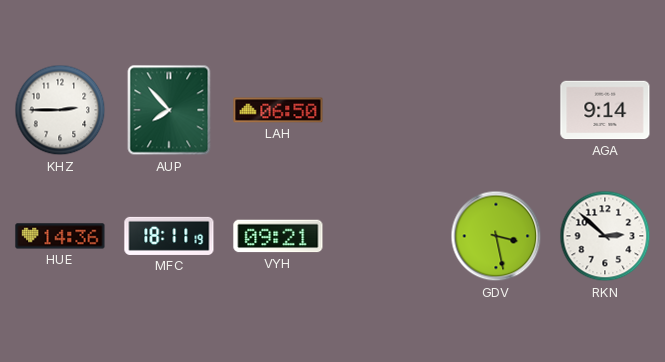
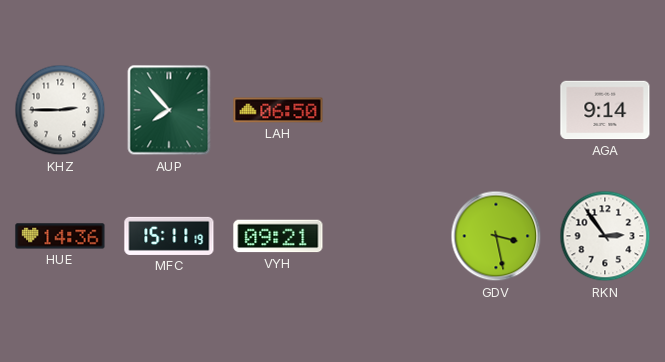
MFC: 18:11 -> 15:11 (169, 236)
RKN: 2:52 -> 2:54 (605, 236)
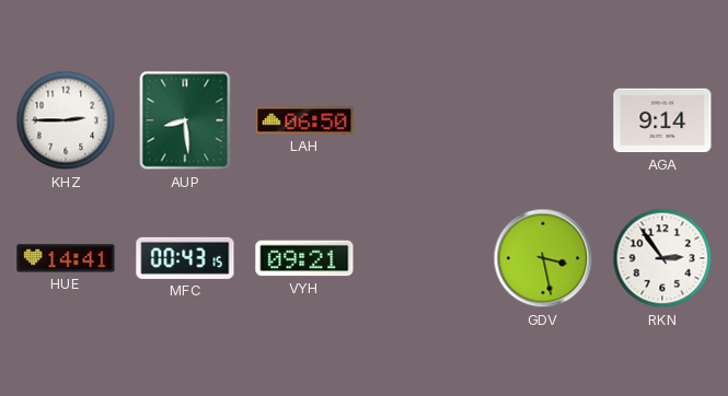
AUP: 7:53 -> 8:29 (185, 120)
HUE: 14:36 -> 14:41 (66, 258)
MFC: 15:11 -> 00:43 (185, 258)
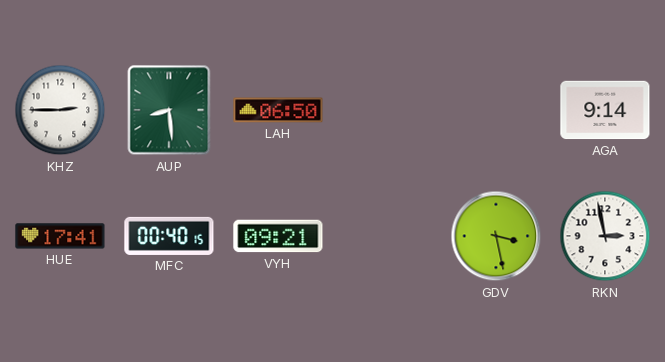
HUE: 14:41 -> 17:41 (60, 236)
MFC: 00:43 -> 00:40 (169, 236)
RKN: 2:54 -> 2:58 (605, 236)
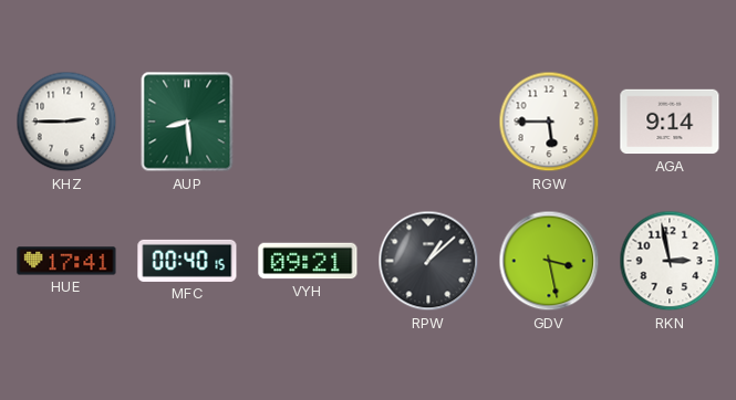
LAH: 06:50 -> none (278, 110)
RGW: none -> 5:45 (549, 122)
RPW: none -> 1:08 (428, 261)
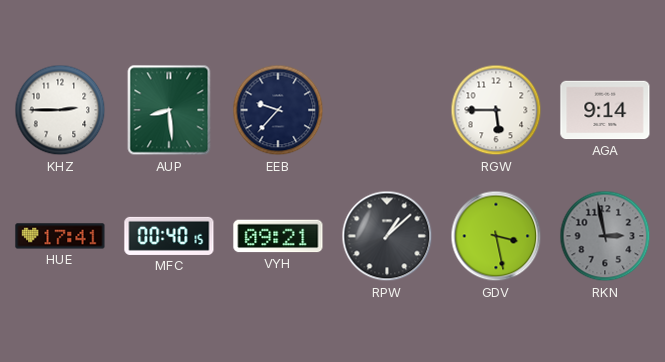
EEB: none -> 9:37 (278, 110)
RKN dial: white -> grey (605, 236)
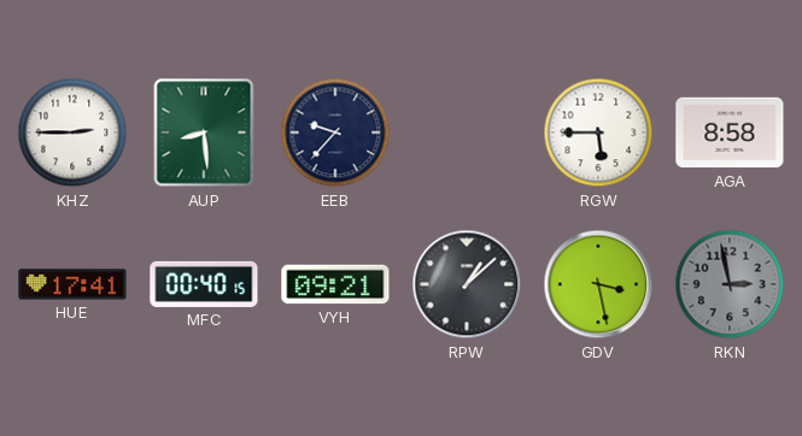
AGA: 9:14 -> 8:58 (730, 132)
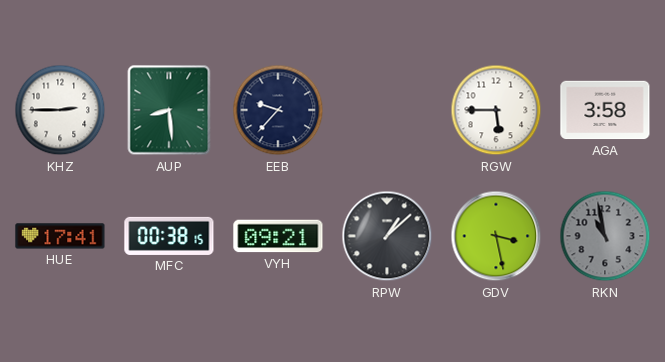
AGA: 8:58 -> 3:58 (605, 110)
MFC: 00:40 -> 00:38 (169, 236)
RKN: 2:58 -> 10:58 (605, 236)
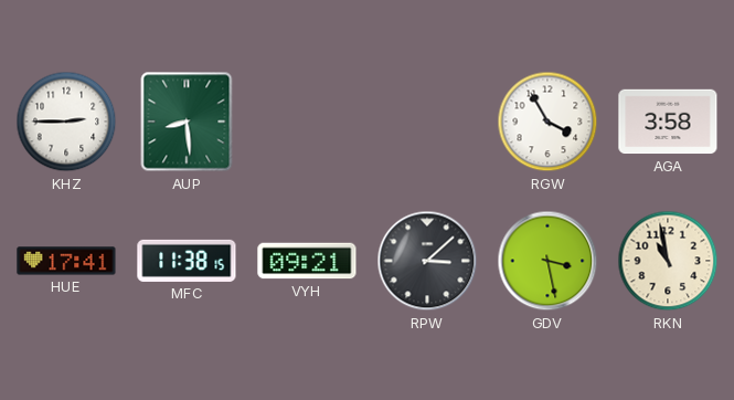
EEB: 9:37 -> none (278, 110)
RGW: 5:45 -> 3:55 (547, 122)
MFC: 00:38 -> 11:38 (187, 261)
RPW: 1:08 -> 3:08 (427, 261)
RKN dial: grey -> cream (668, 261)
